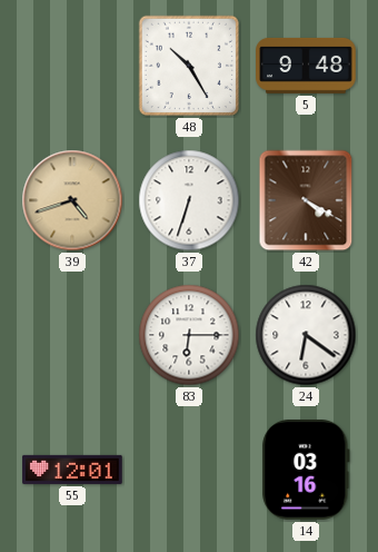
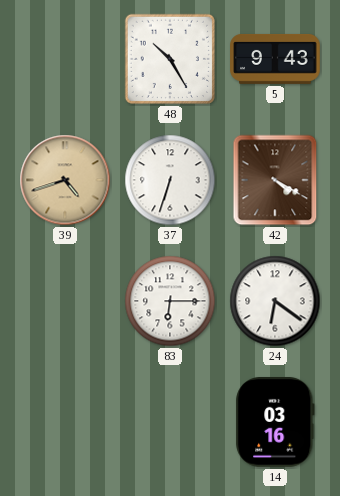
5: 9:48 -> 9:43 (275, 59)
55: 12:01 -> none (72, 470)
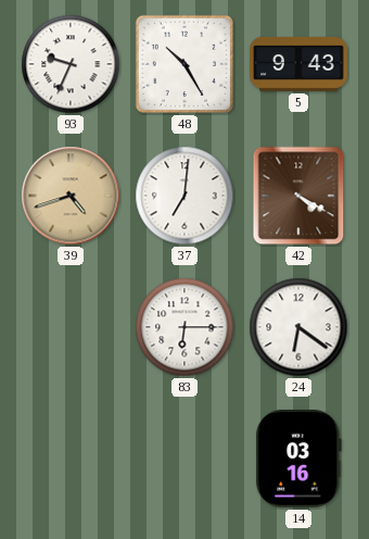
93: none -> 9:34 (71, 64)
37: 6:33 -> 7:01 (184, 196)
